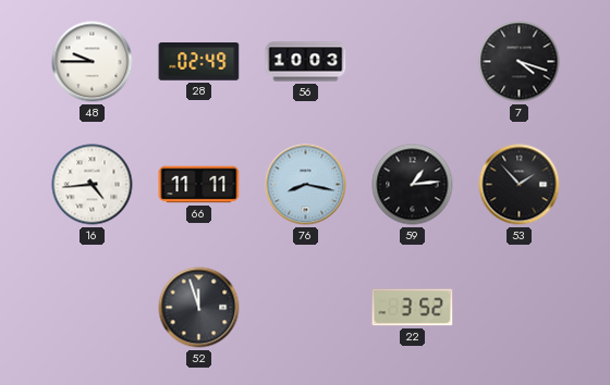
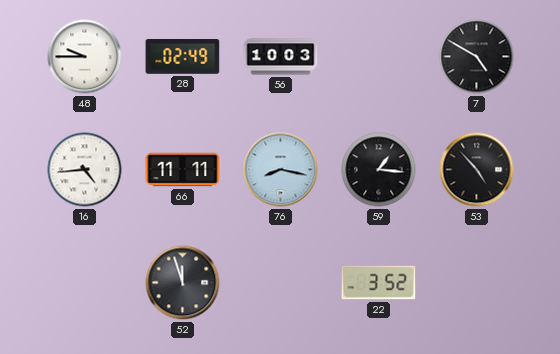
7: 4:18 -> 4:50 (477, 57)
59: 1:14 -> 1:16 (379, 170)
53: 1:53 -> 4:53 (477, 170)
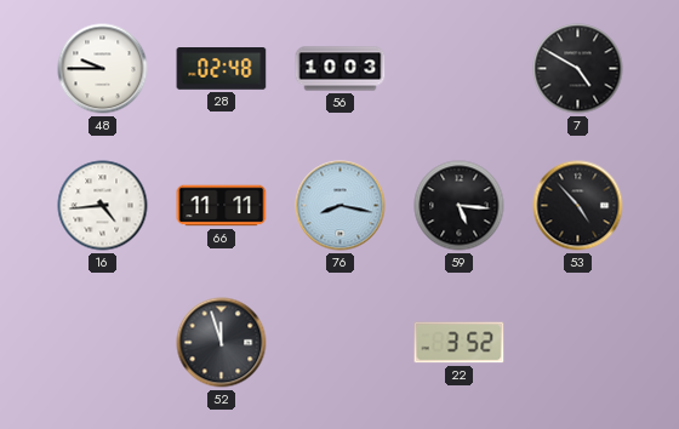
28: 02:49 -> 02:48 (222, 69)
59: 1:16 -> 5:16 (460, 206)
